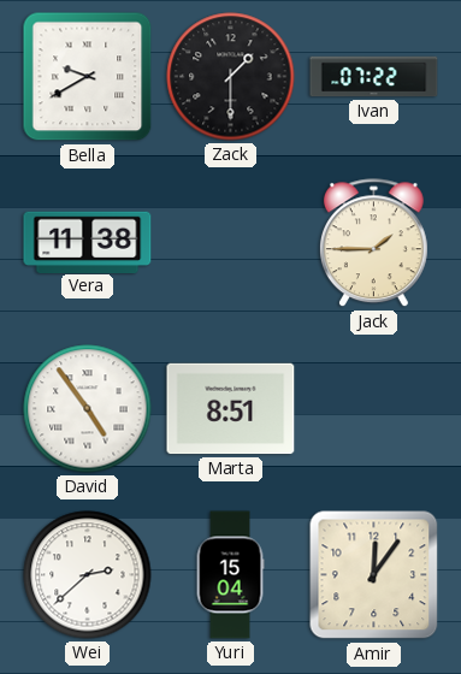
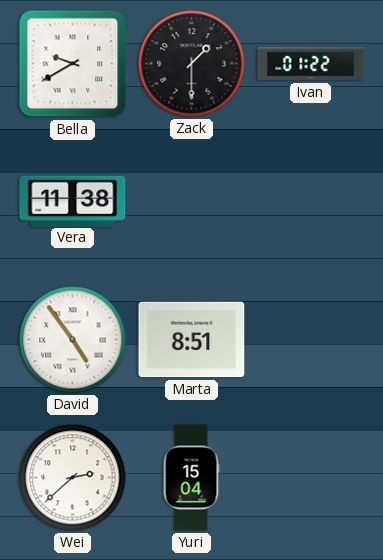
Ivan: 07:22 -> 01:22 (311, 64)
Jack: 1:45 -> none (373, 243)
Amir: 12:06 -> none (374, 575)
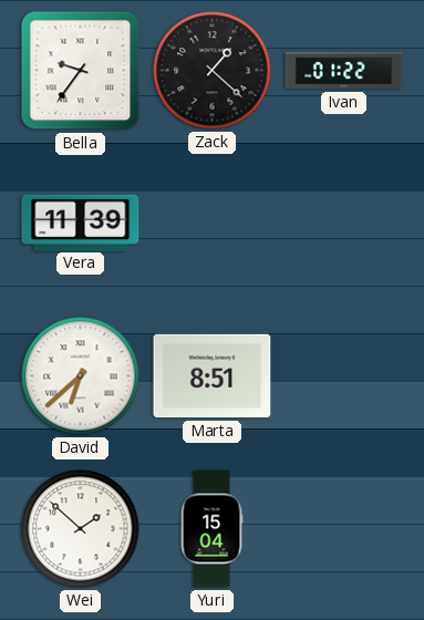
Bella: 9:40 -> 9:36 (81, 71)
Zack: 1:30 -> 1:22 (213, 71)
Vera: 11:38 -> 11:39 (81, 223)
David: 4:54 -> 6:38 (81, 376)
Wei: 2:38 -> 1:52 (81, 529)
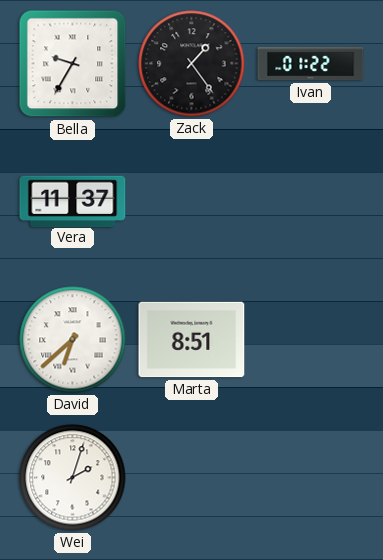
Bella: 9:36 -> 9:35 (73, 64)
Zack: 1:22 -> 1:24 (192, 64)
Vera: 11:39 -> 11:37 (73, 201)
Wei: 1:52 -> 2:03 (73, 478)
Yuri: 15:04 -> none (211, 529)
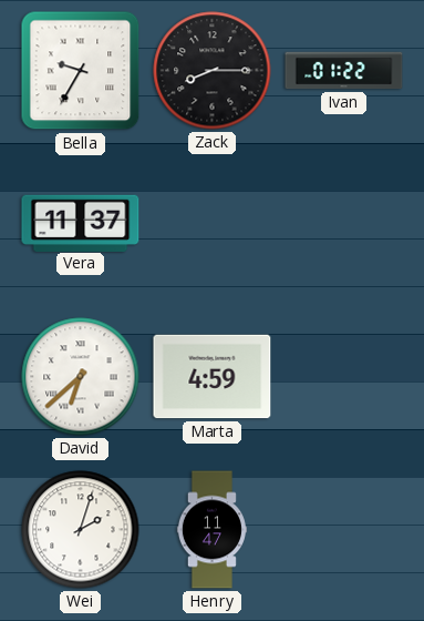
Zack: 1:24 -> 8:15 (213, 71)
Marta: 8:51 -> 4:59 (213, 377)
Henry: none -> 11:47 (211, 530)
